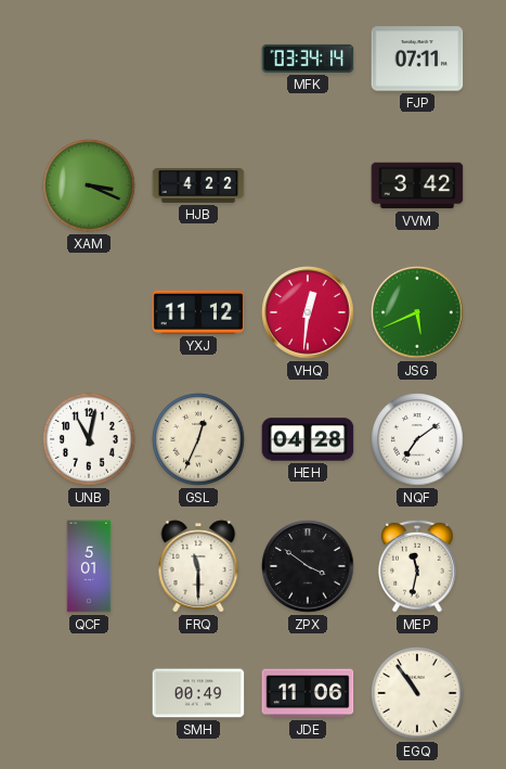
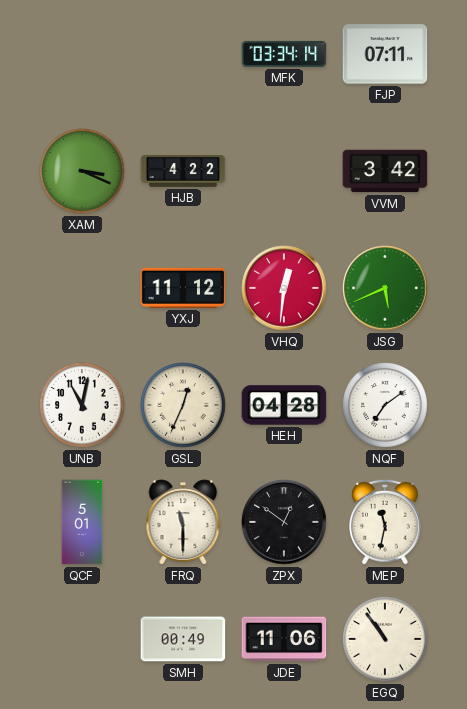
ZPX: 3:51 -> 12:51 (284, 522)
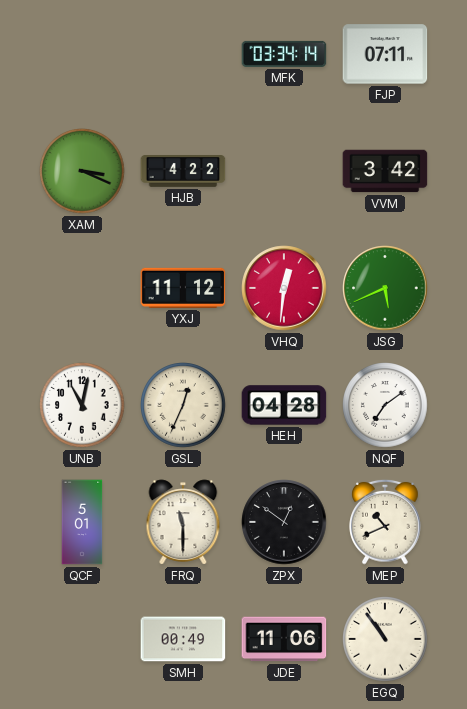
MEP: 11:32 -> 10:41 (385, 522)
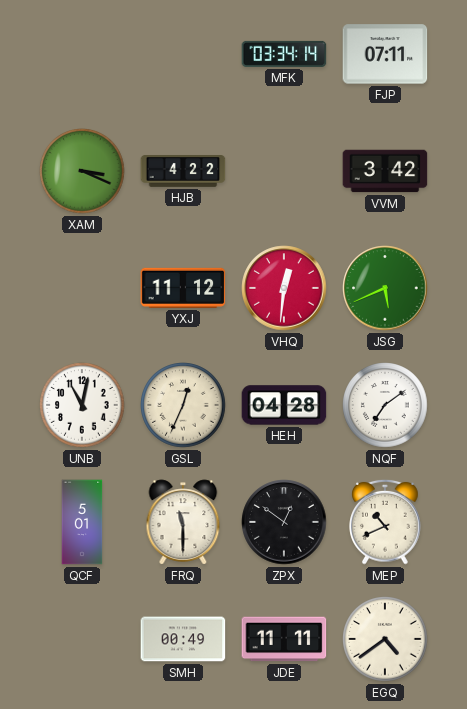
JDE: 11:06 -> 11:11 (284, 639)
EGQ: 10:54 -> 4:39 (385, 639)
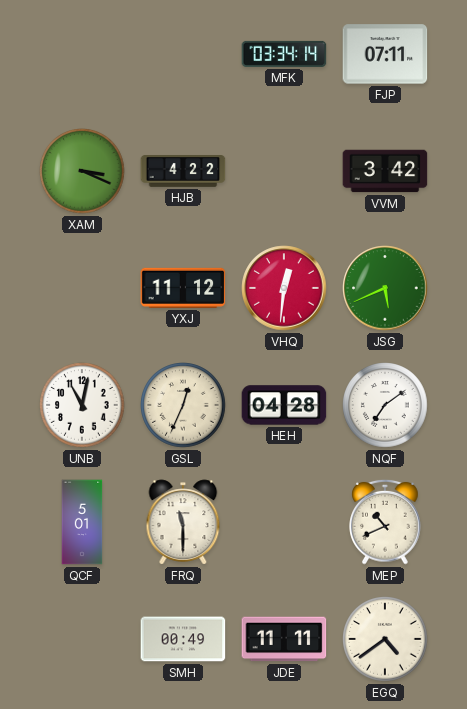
ZPX: 12:51 -> none (284, 522)
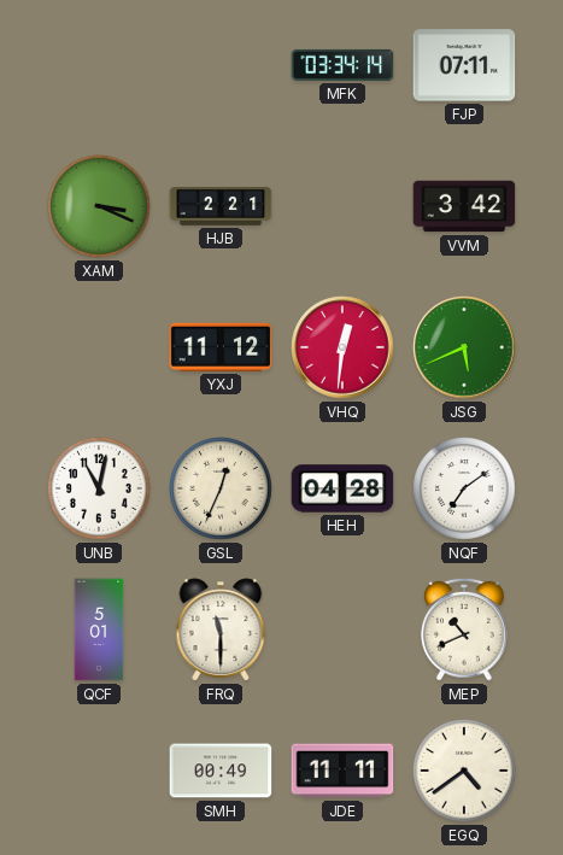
HJB: 4:22 -> 2:21 (221, 207)
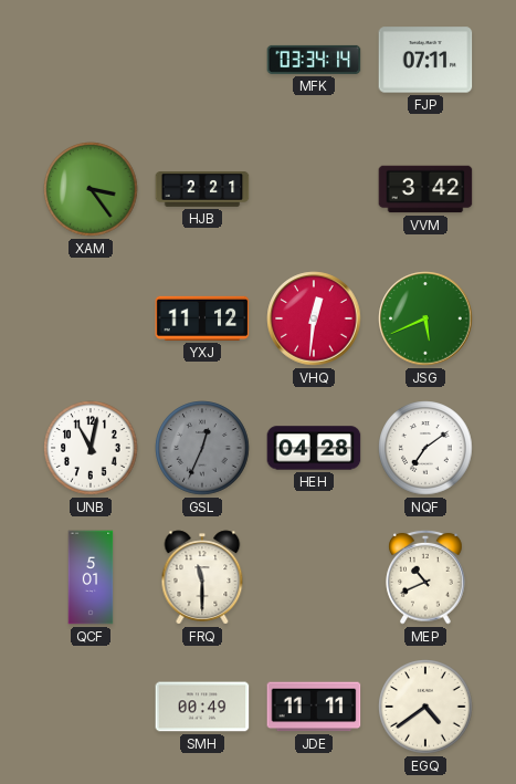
XAM: 3:19 -> 3:24 (91, 189)
GSL dial: cream -> grey (202, 448)
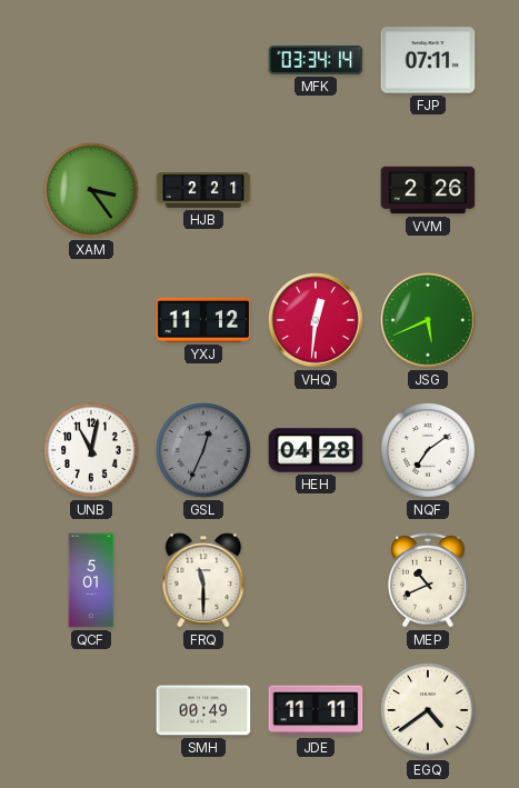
VVM: 3:42 -> 2:26 (428, 190)
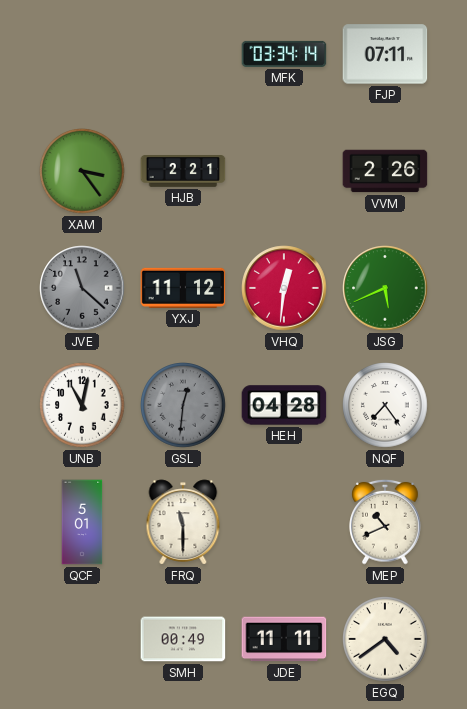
JVE: none -> 11:22 (82, 288)
GSL: 12:34 -> 12:31 (183, 405)
NQF: 7:09 -> 7:24 (385, 405)
